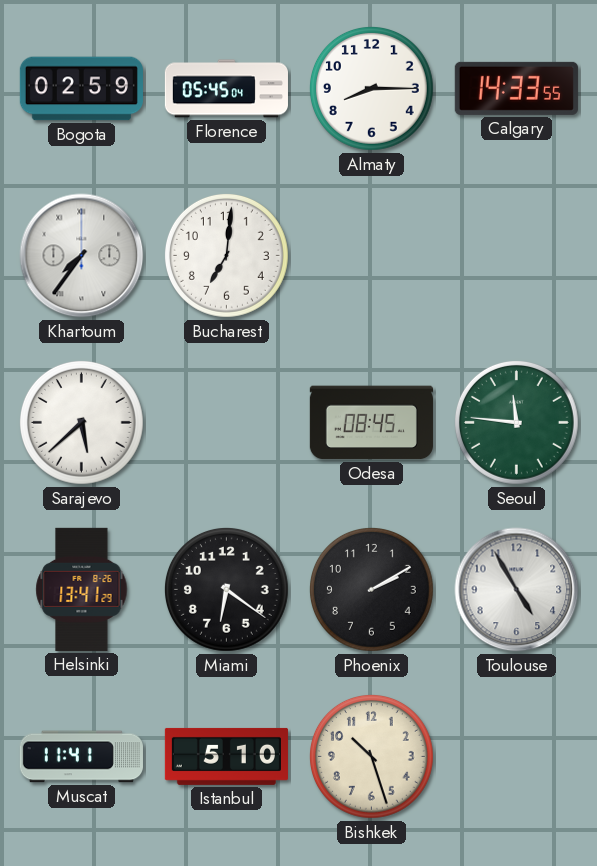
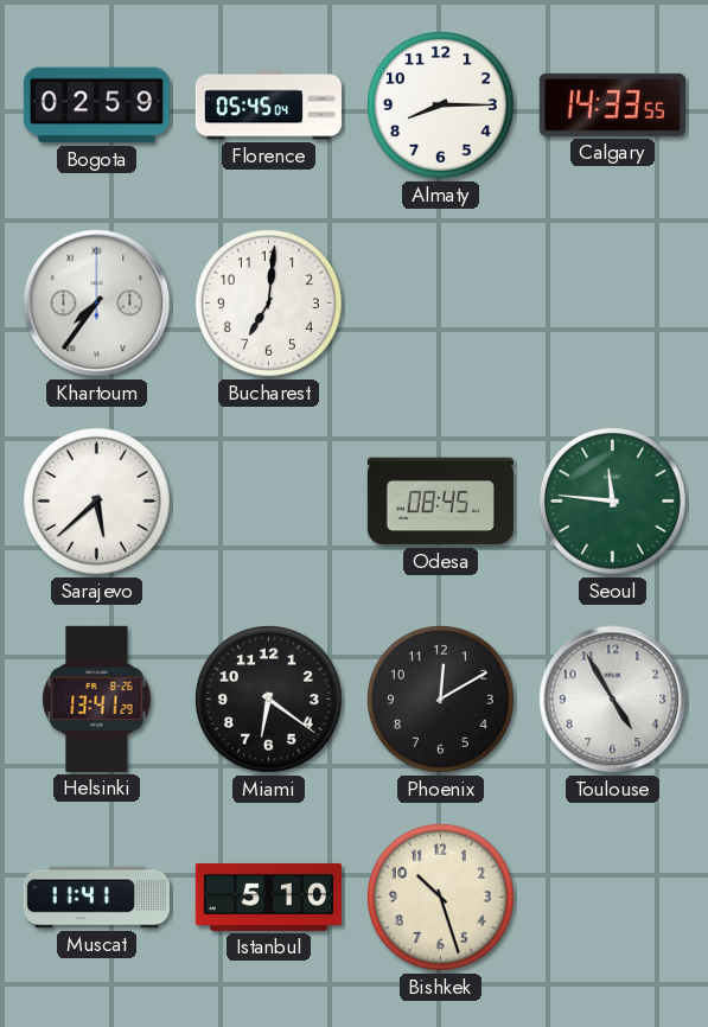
Phoenix: 2:10 -> 12:10 (440, 699)
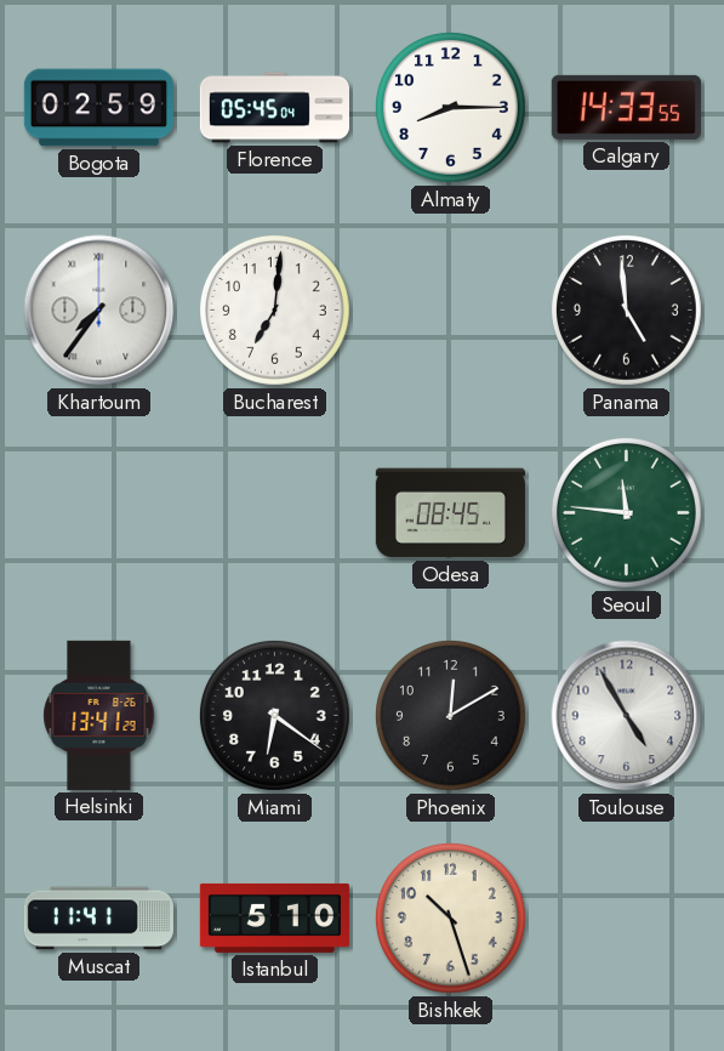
Panama: none -> 4:59 (626, 309)
Sarajevo: 5:38 -> none (96, 500)
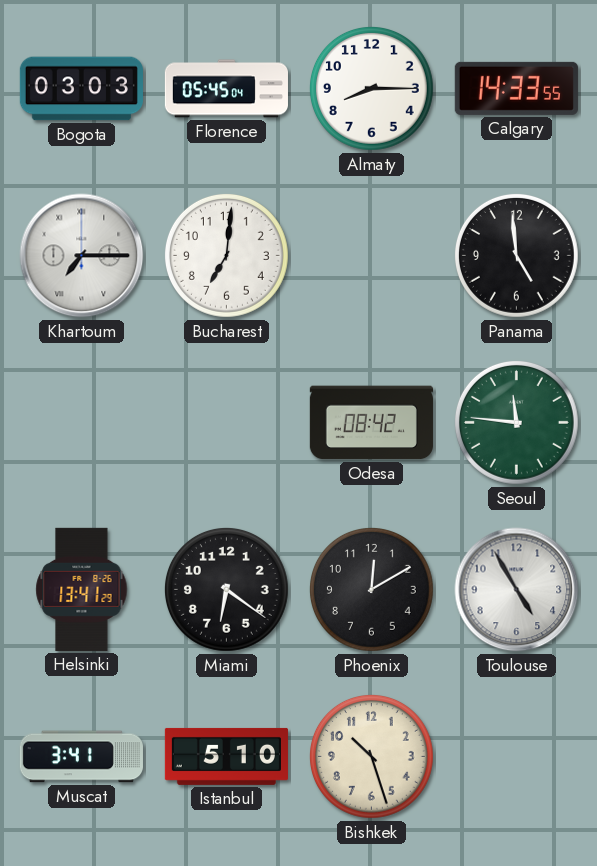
Bogota: 02:59 -> 03:03 (81, 89)
Khartoum: 7:36 -> 7:15 (82, 256)
Odesa: 08:45 -> 08:42 (371, 423)
Muscat: 11:41 -> 3:41 (81, 757)
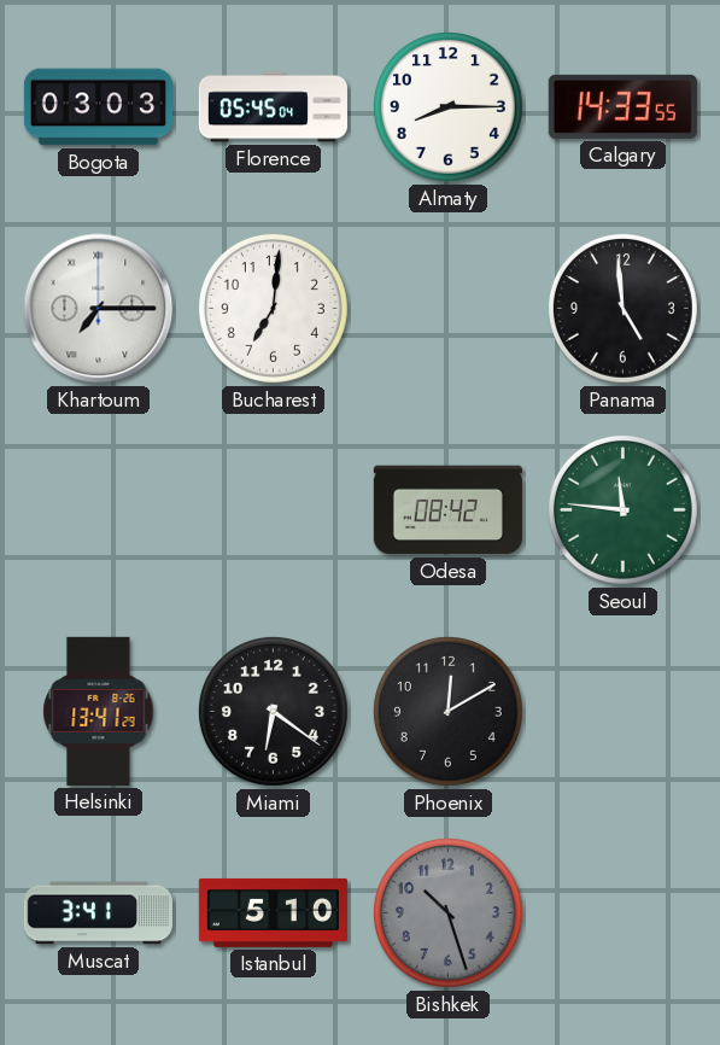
Toulouse: 4:55 -> none (517, 590)
Bishkek dial: cream -> grey (447, 912)
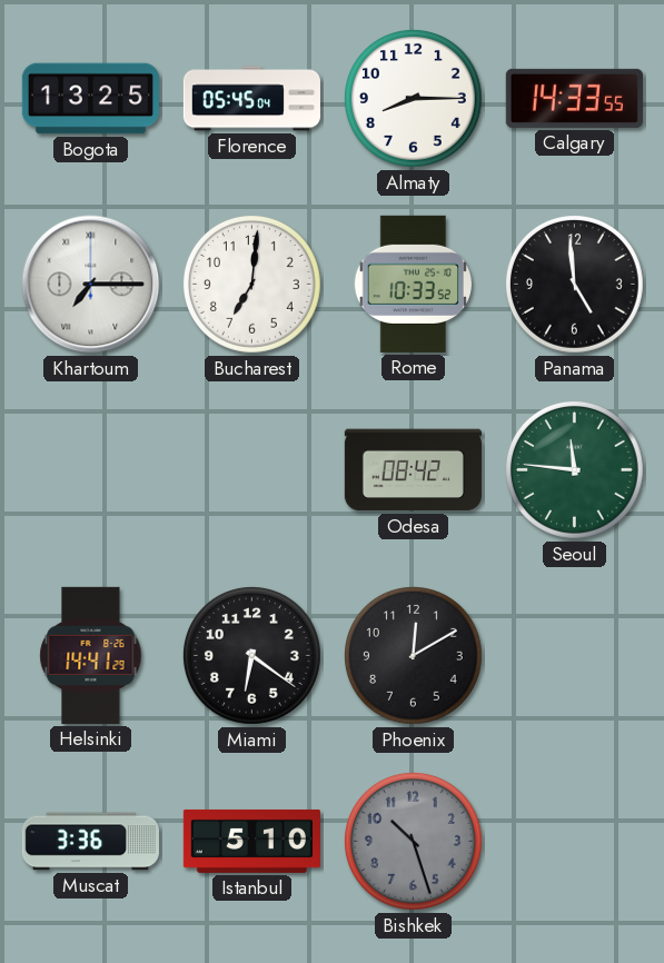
Bogota: 03:03 -> 13:25 (90, 99)
Rome: none -> 10:33 (413, 284)
Helsinki: 13:41 -> 14:41 (91, 655)
Muscat: 3:41 -> 3:36 (90, 842)
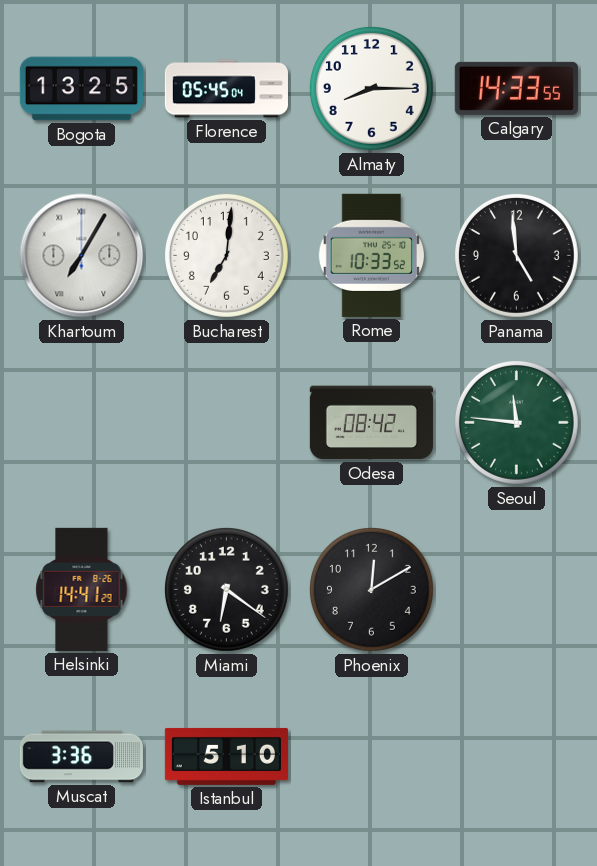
Khartoum: 7:15 -> 7:05 (82, 256)
Bishkek: 10:27 -> none (413, 841)
